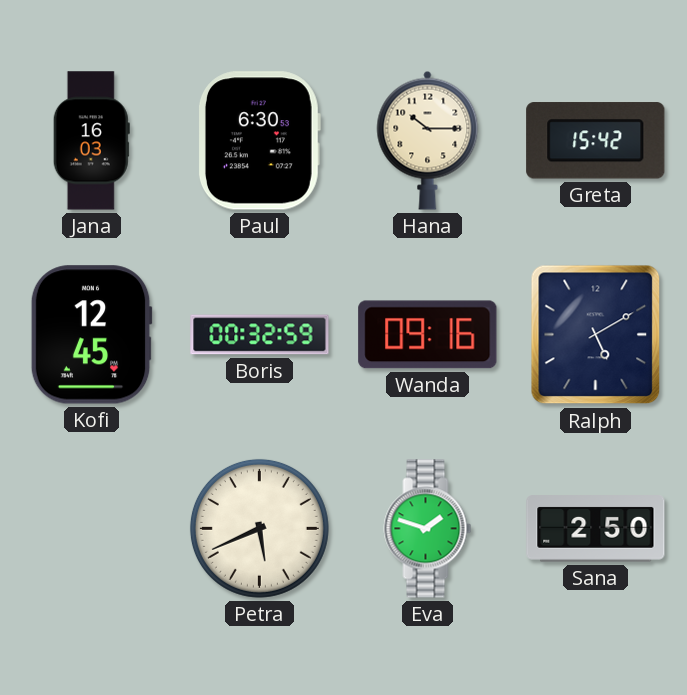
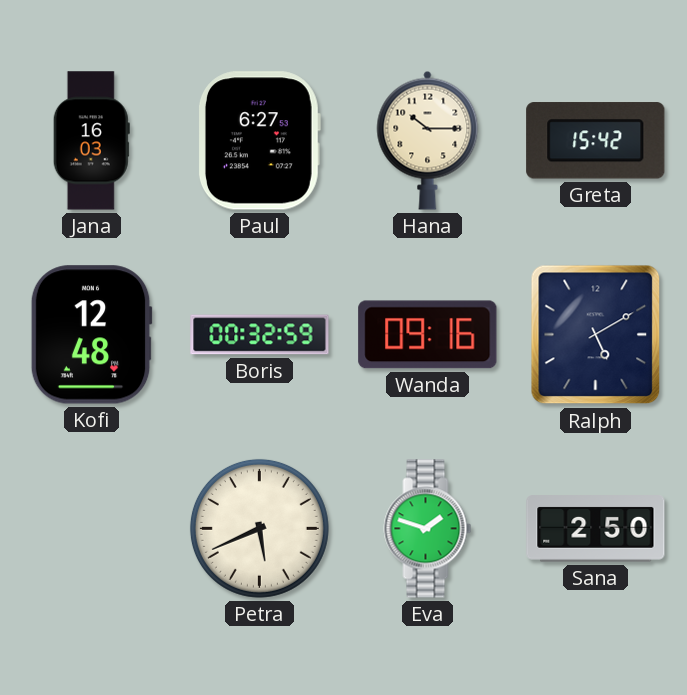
Paul: 6:30 -> 6:27 (259, 141)
Kofi: 12:45 -> 12:48 (91, 335)
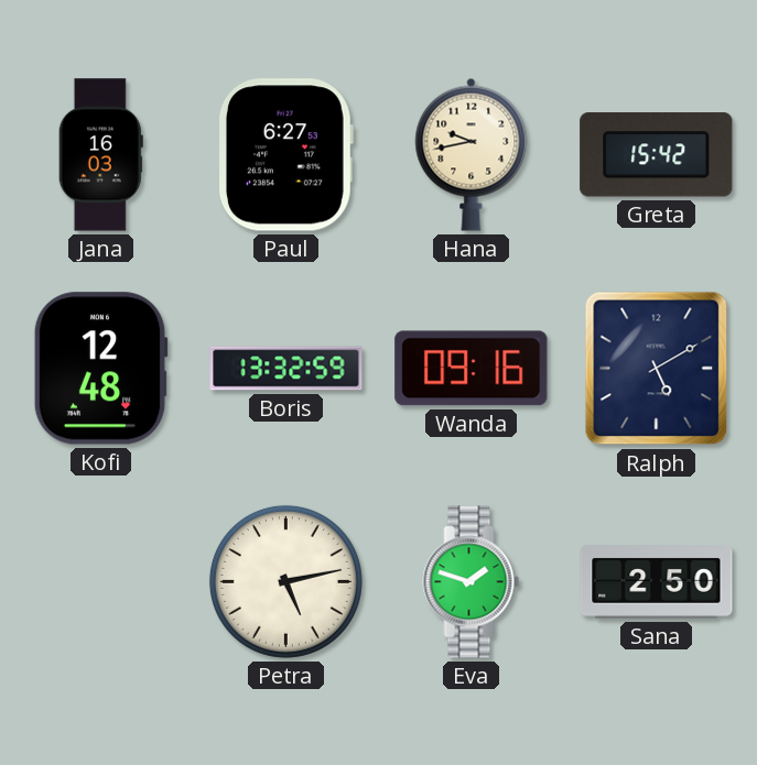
Hana: 10:15 -> 9:43 (472, 154)
Boris: 00:32 -> 13:32 (286, 369)
Petra: 5:41 -> 5:13 (285, 581)
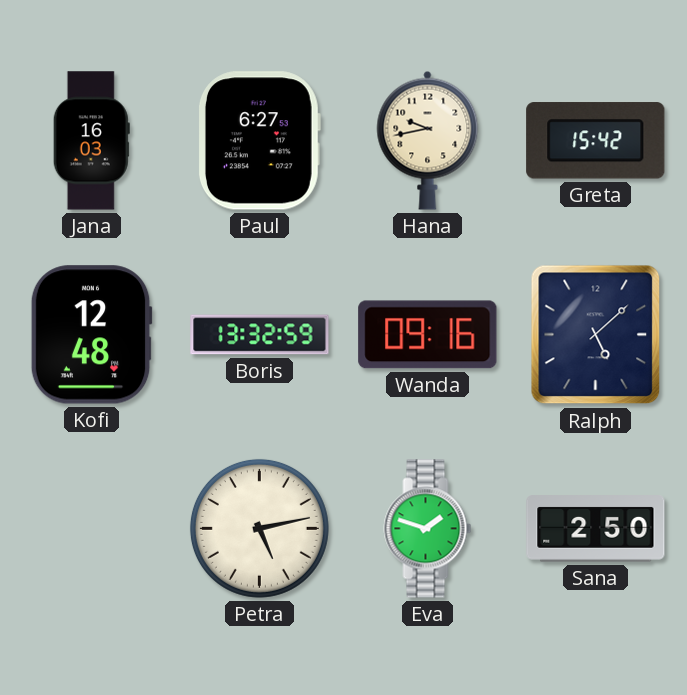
Ralph: 5:10 -> 5:08 (596, 335)
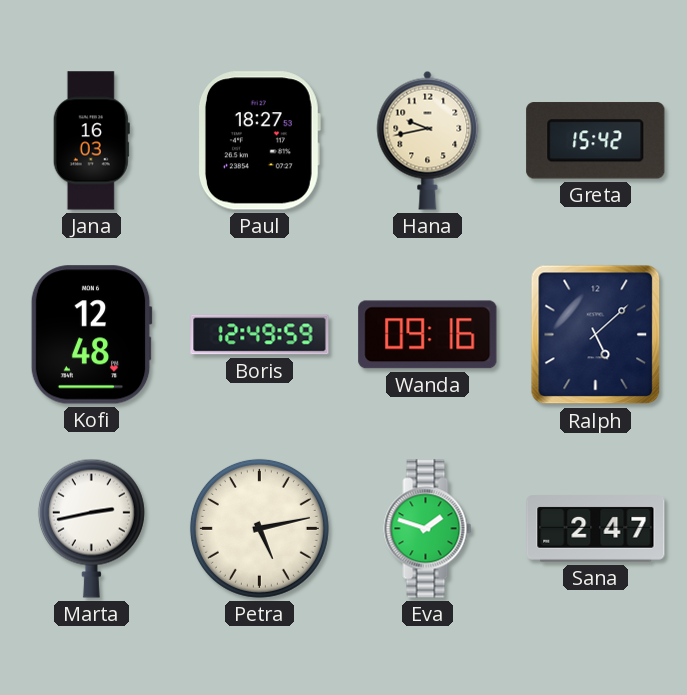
Paul: 6:27 -> 18:27 (259, 141)
Boris: 13:32 -> 12:49 (260, 335)
Marta: none -> 2:43 (91, 528)
Sana: 2:50 -> 2:47 (596, 529)
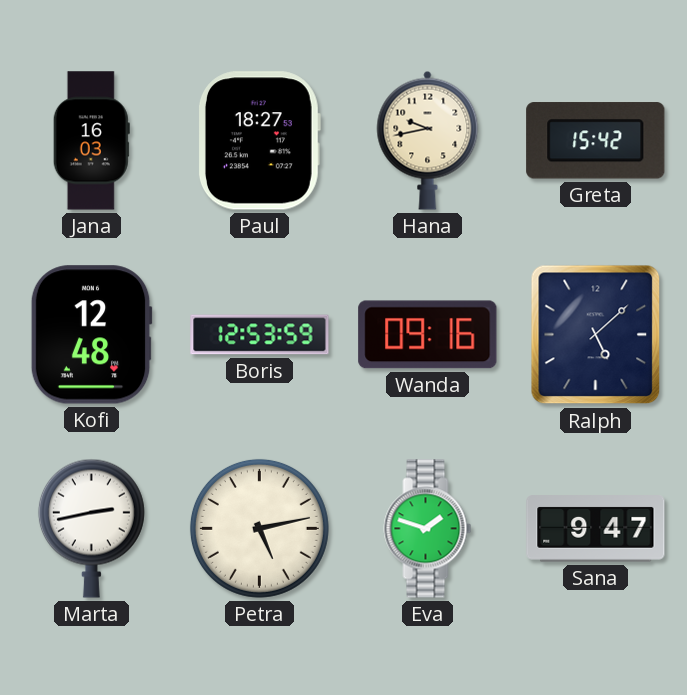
Boris: 12:49 -> 12:53 (260, 335)
Sana: 2:47 -> 9:47 (596, 529)
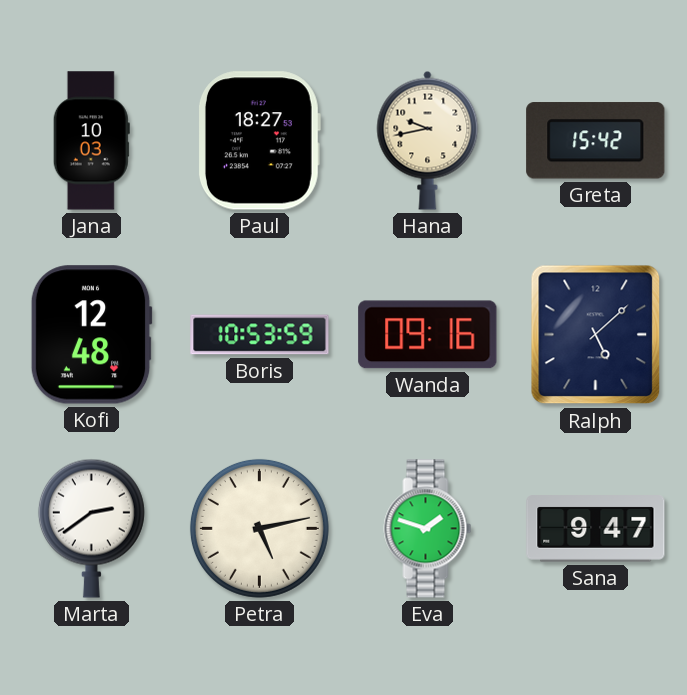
Jana: 16:03 -> 10:03 (91, 141)
Boris: 12:53 -> 10:53 (260, 335)
Marta: 2:43 -> 2:39 (91, 528)
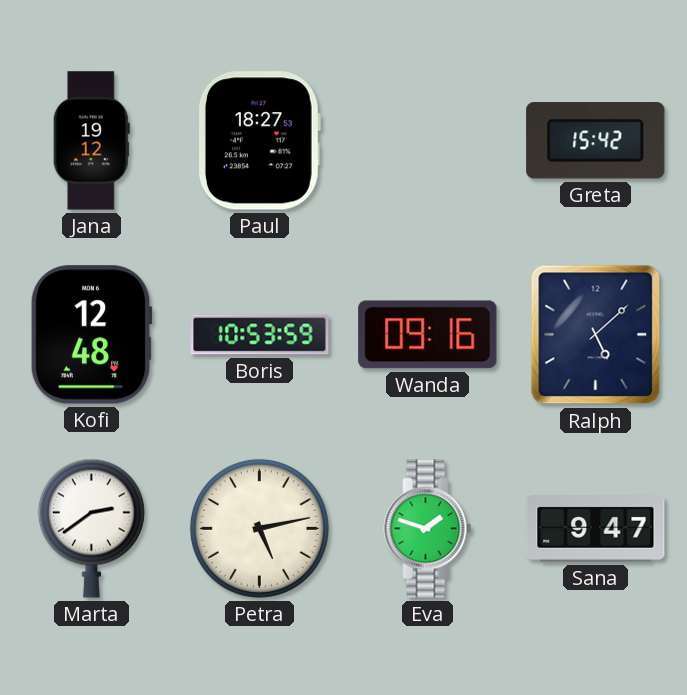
Jana: 10:03 -> 19:12 (91, 141)
Hana: 9:43 -> none (428, 140)
